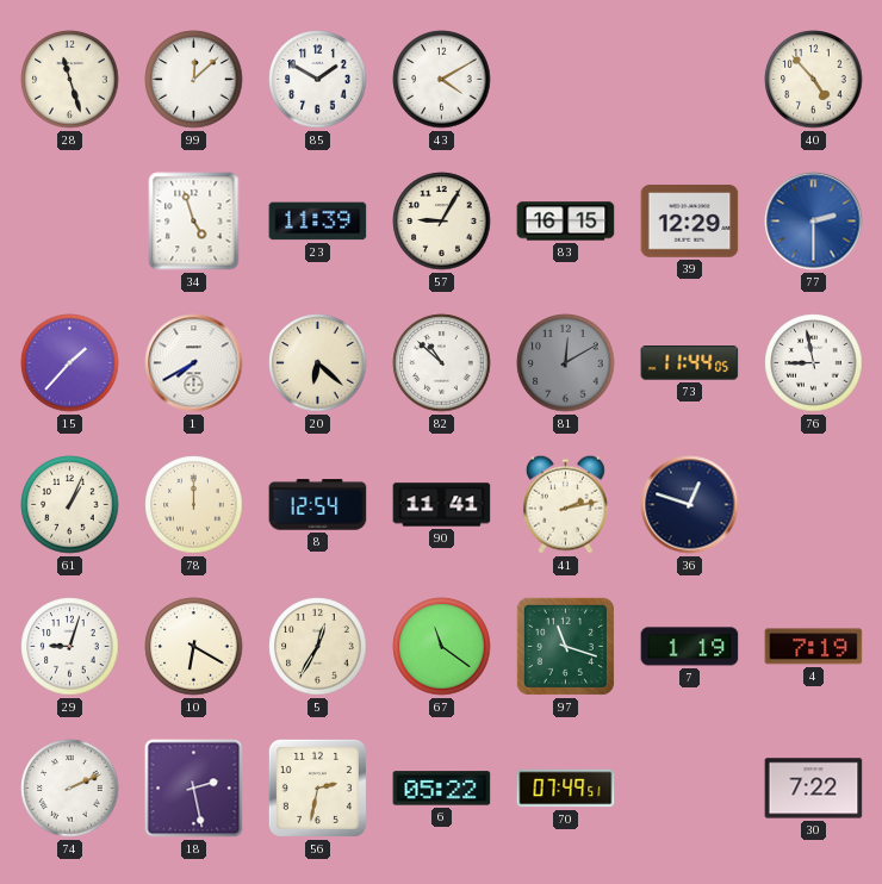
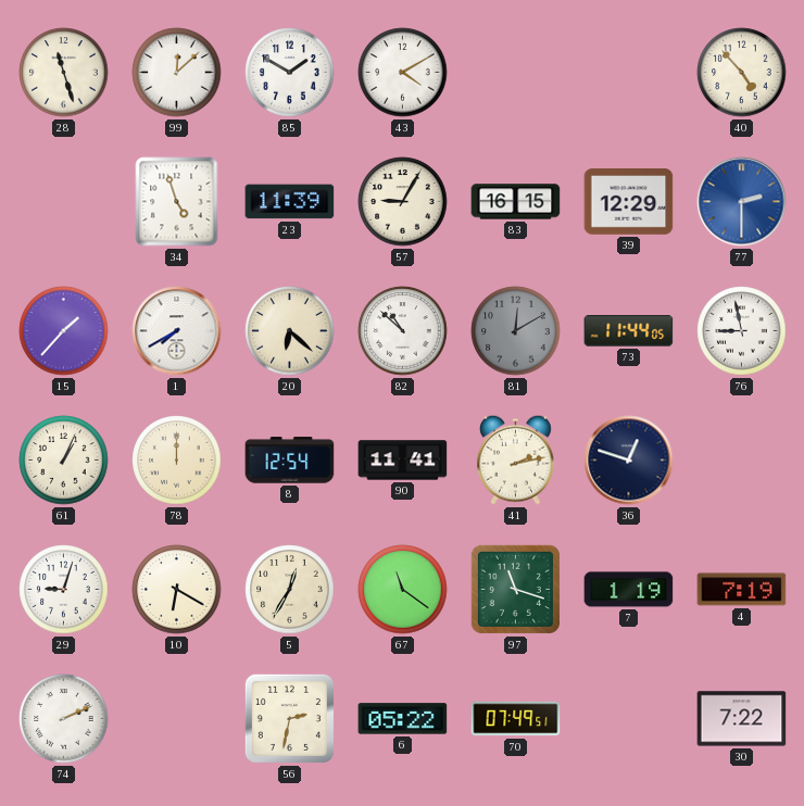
18: 2:28 -> none (194, 789)
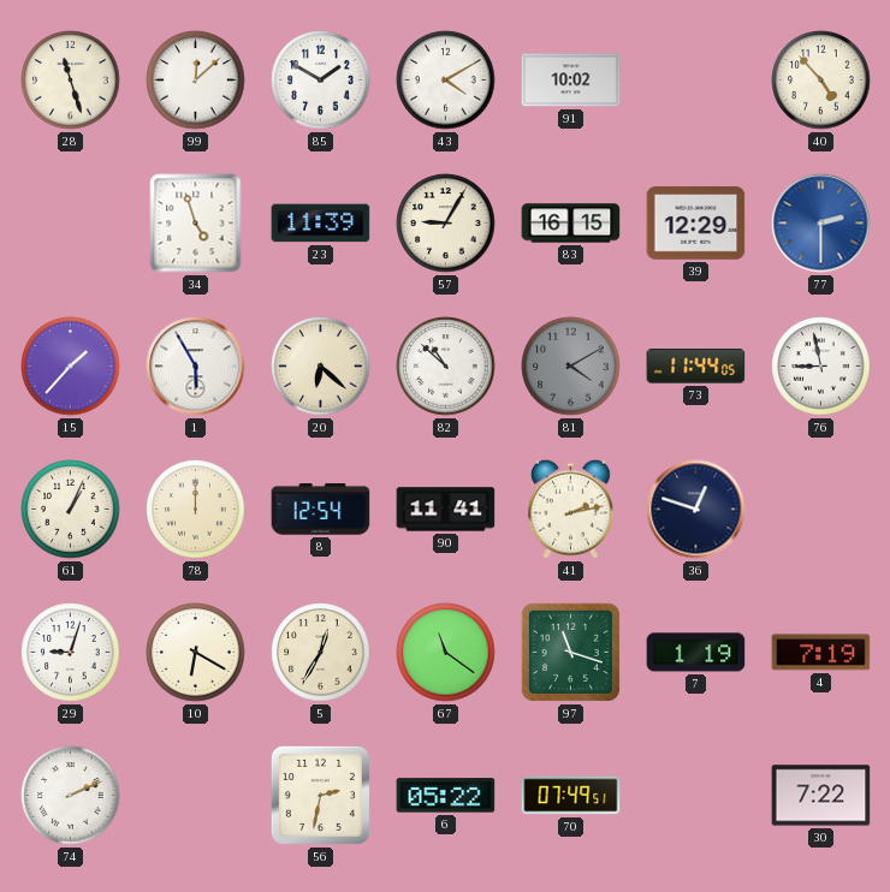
91: none -> 10:02 (571, 81)
1: 7:40 -> 5:55 (196, 367)
81: 12:10 -> 4:10 (571, 367)
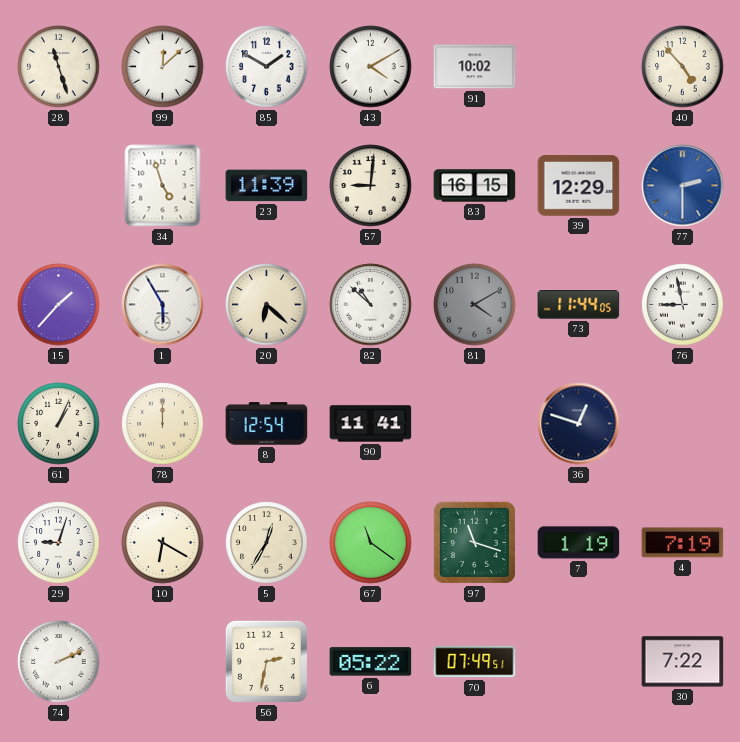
57: 9:05 -> 9:01 (371, 186)
41: 2:13 -> none (570, 509)
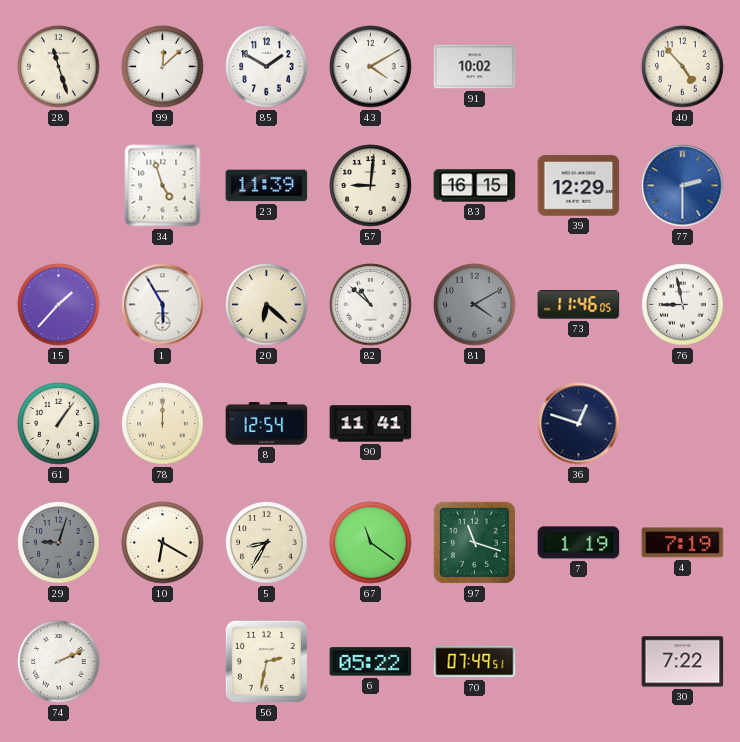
73: 11:44 -> 11:46 (579, 305)
61: 1:04 -> 1:06 (59, 424)
29 dial: white -> grey (59, 543)
5: 12:35 -> 8:35 (267, 543)
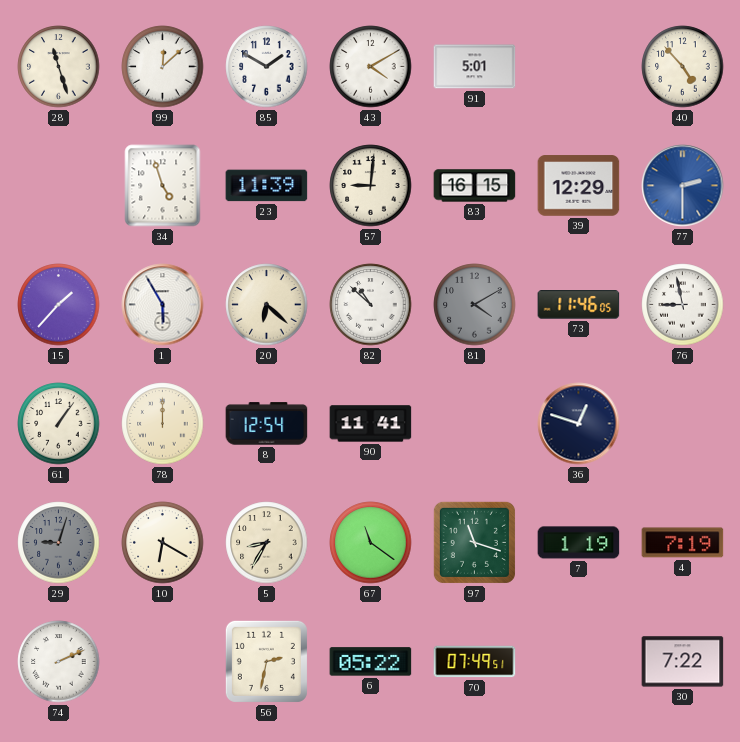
91: 10:02 -> 5:01 (475, 67)
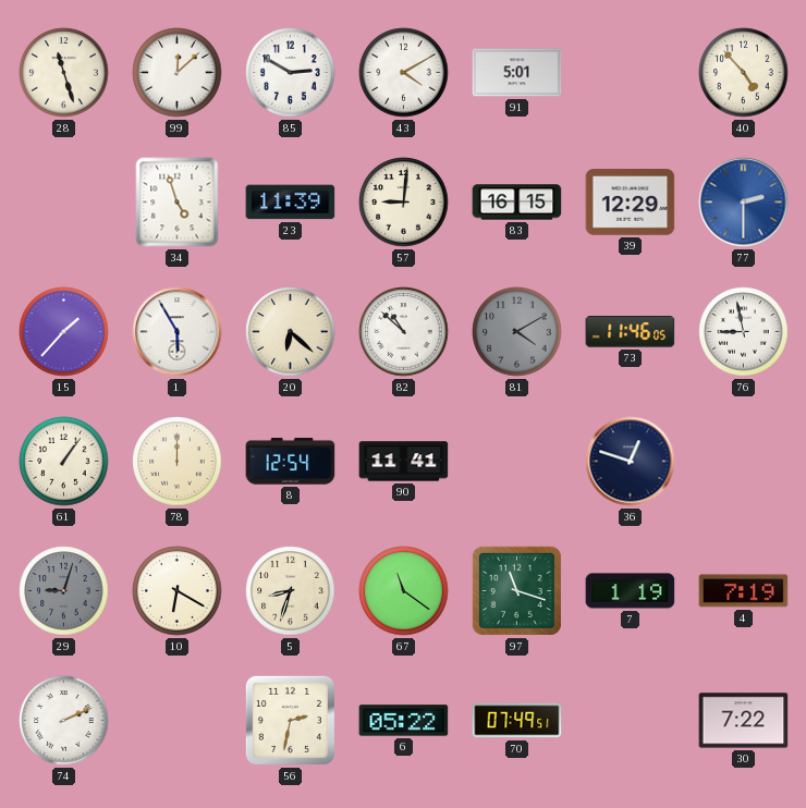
85: 1:50 -> 2:50 (291, 73)
5: 8:35 -> 8:33 (291, 591)
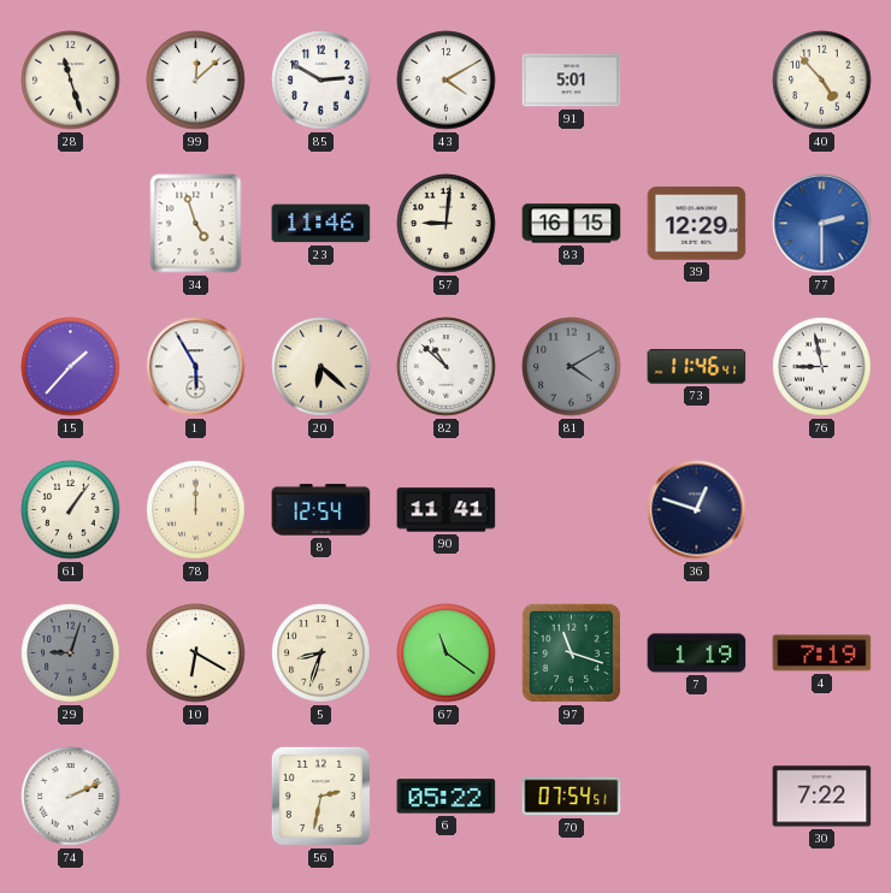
23: 11:39 -> 11:46 (321, 224)
73: 11:46:05 -> 11:46:41 (697, 367)
70: 07:49 -> 07:54 (572, 797)
